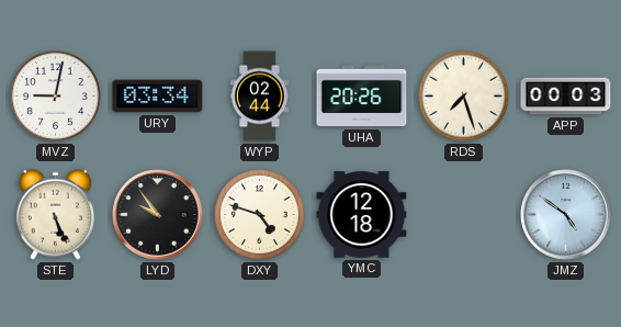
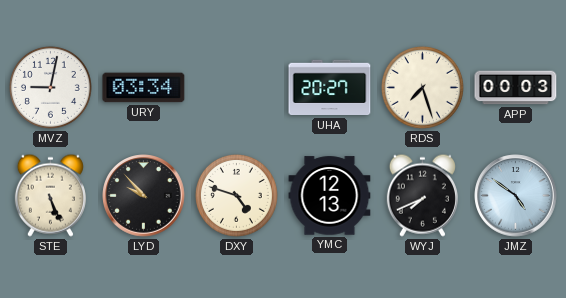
WYP: 02:44 -> none (260, 97)
UHA: 20:26 -> 20:27 (330, 88)
LYD: 9:54 -> 9:53 (144, 196)
YMC: 12:18 -> 12:13 (330, 196)
WYJ: none -> 7:41 (422, 195)
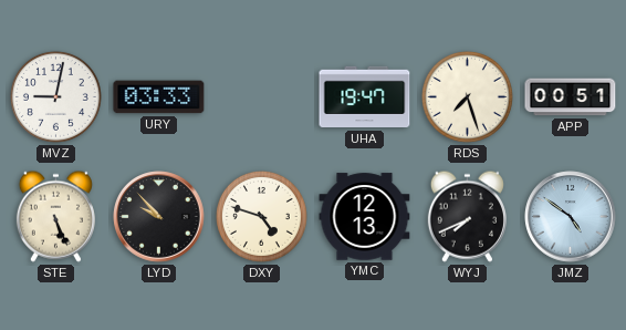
URY: 03:34 -> 03:33 (159, 97)
UHA: 20:27 -> 19:47 (365, 97)
APP: 00:03 -> 00:51 (571, 97)
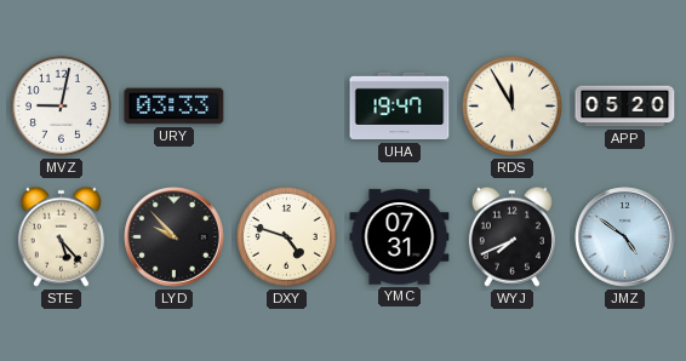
RDS: 7:27 -> 11:55 (511, 105)
APP: 00:51 -> 05:20 (625, 107)
STE: 5:26 -> 5:23 (61, 236)
YMC: 12:13 -> 07:31 (400, 237)
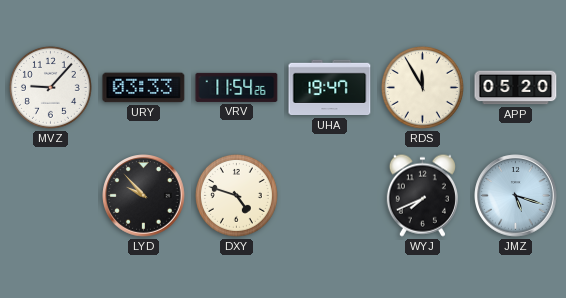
MVZ: 9:02 -> 9:07 (50, 87)
VRV: none -> 11:54 (237, 87)
STE: 5:23 -> none (61, 236)
YMC: 07:31 -> none (400, 237)
JMZ: 4:51 -> 5:18 (516, 196)
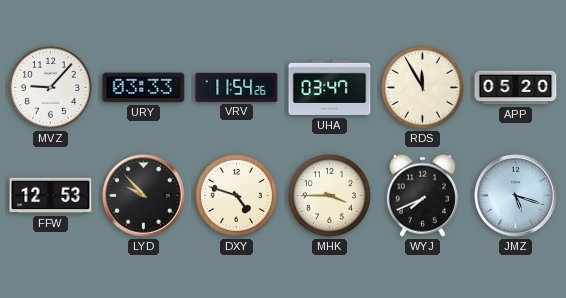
UHA: 19:47 -> 03:47 (330, 88)
FFW: none -> 12:53 (51, 196)
MHK: none -> 3:45 (329, 195)
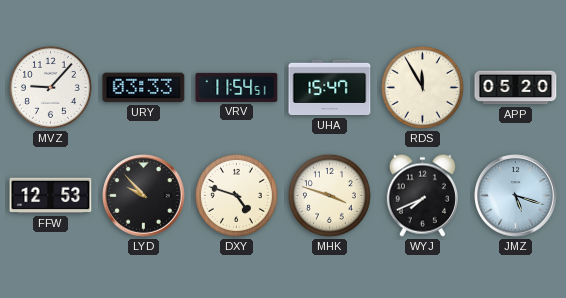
VRV: 11:54:26 -> 11:54:51 (237, 87)
UHA: 03:47 -> 15:47 (330, 88)
MHK: 3:45 -> 3:48 (329, 195)
